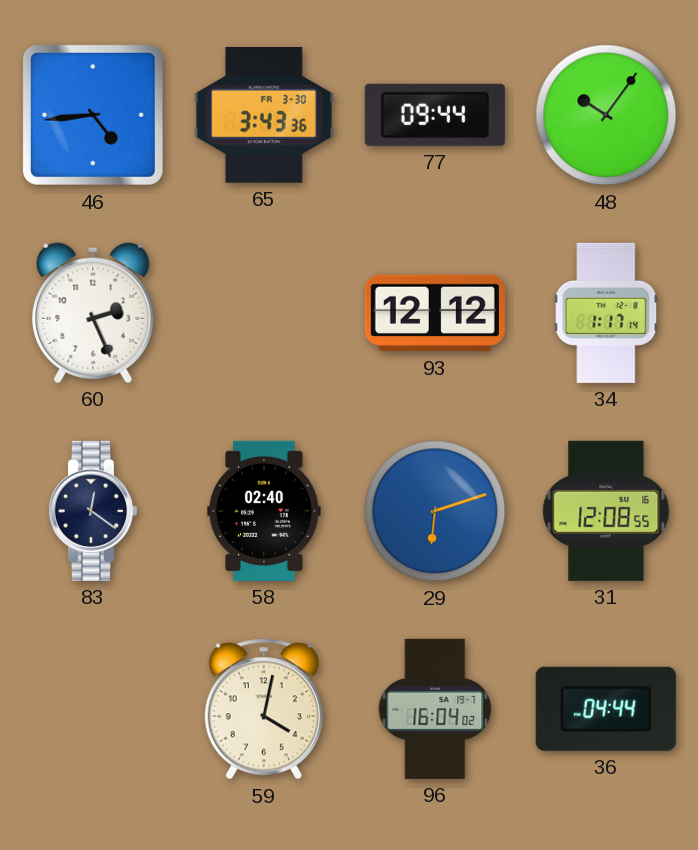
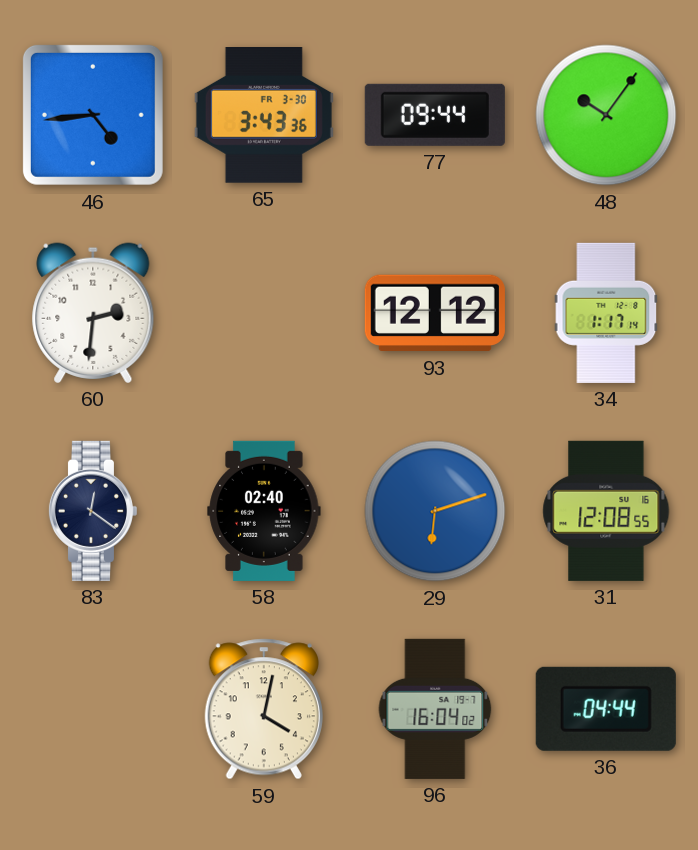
60: 2:26 -> 2:31 (93, 313)
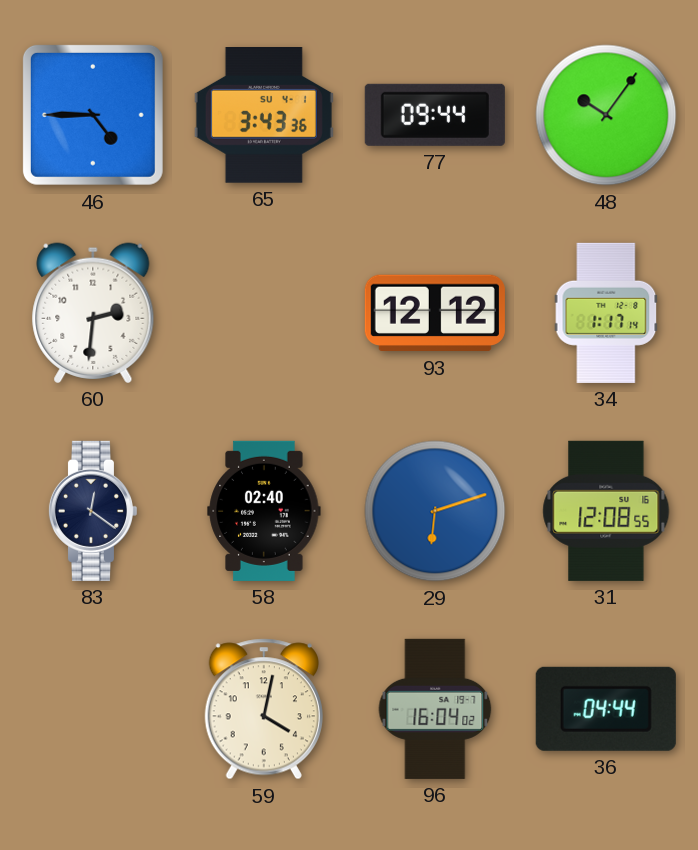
46: 4:44 -> 4:45 (93, 115)
65 date: FR 3-30 -> SU 4-1 (264, 116)
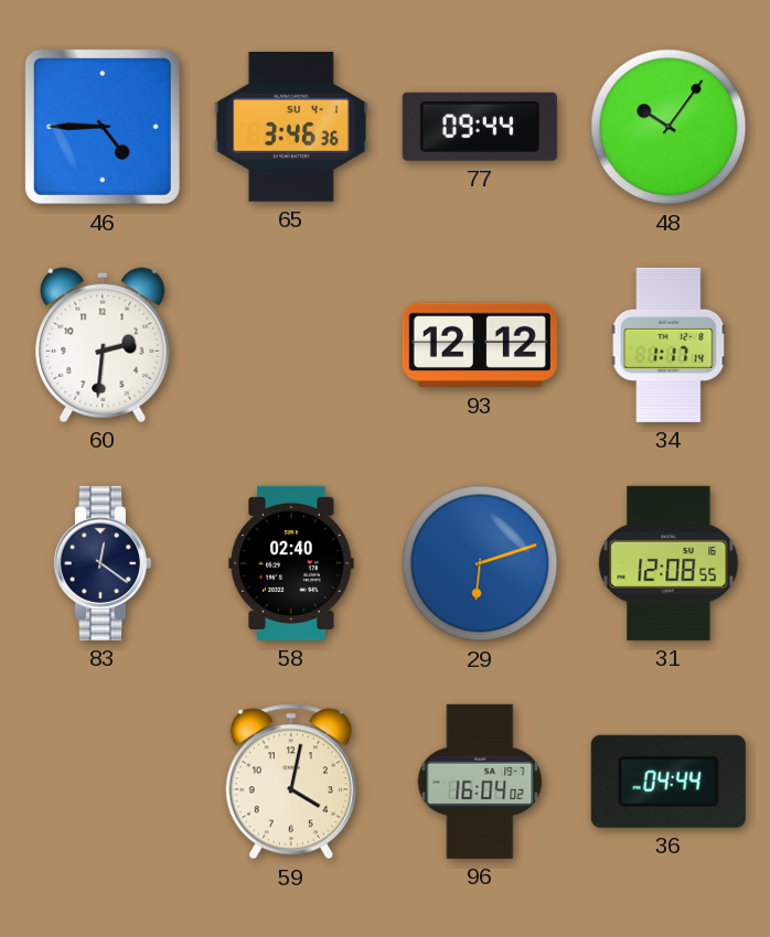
65: 3:43 -> 3:46 (291, 128)
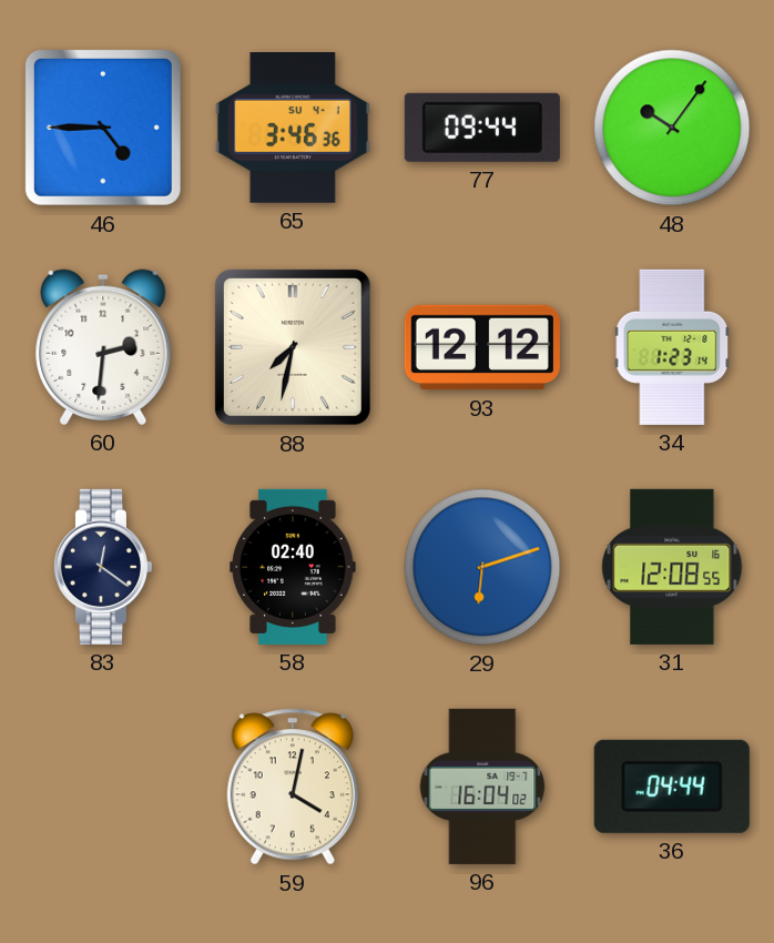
88: none -> 7:32 (293, 347)
34: 1:17 -> 1:23 (672, 347)
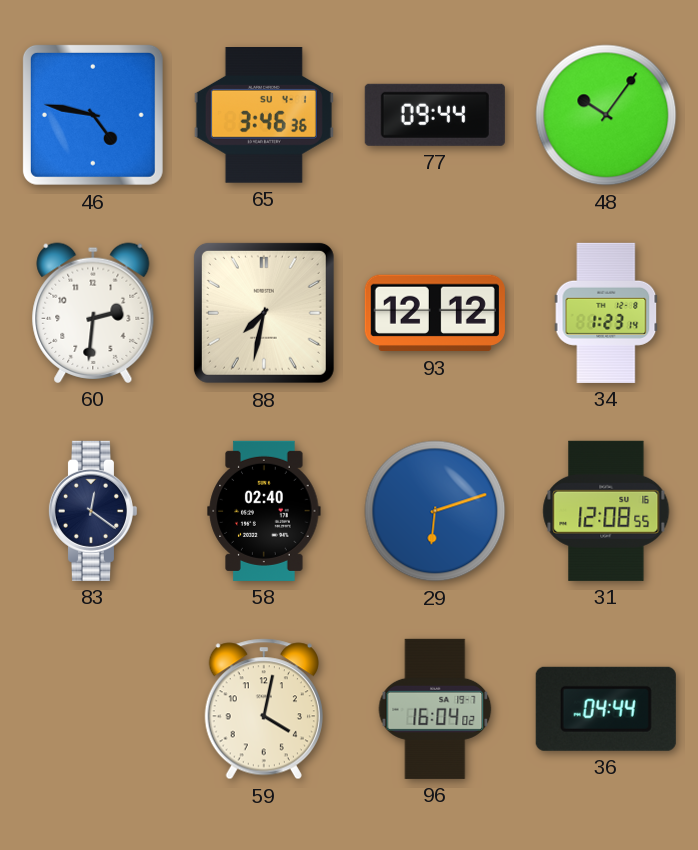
46: 4:45 -> 4:47 (93, 115)
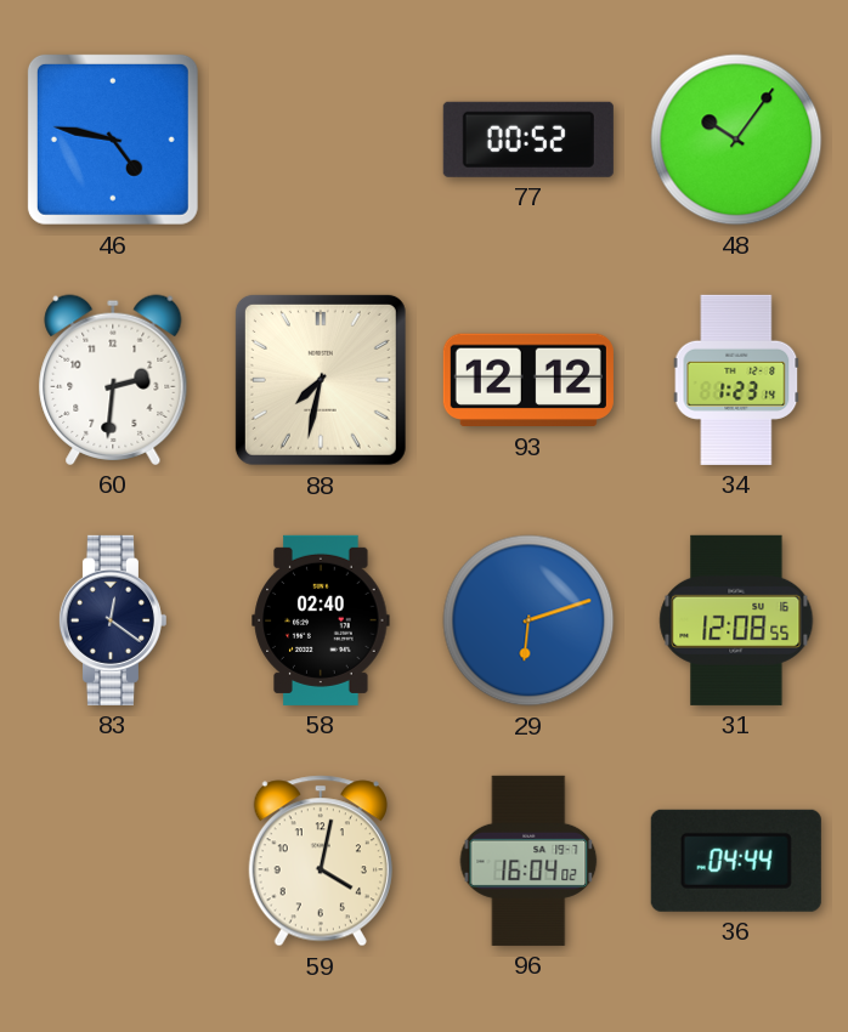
65: 3:46 -> none (264, 116)
77: 09:44 -> 00:52 (528, 140)
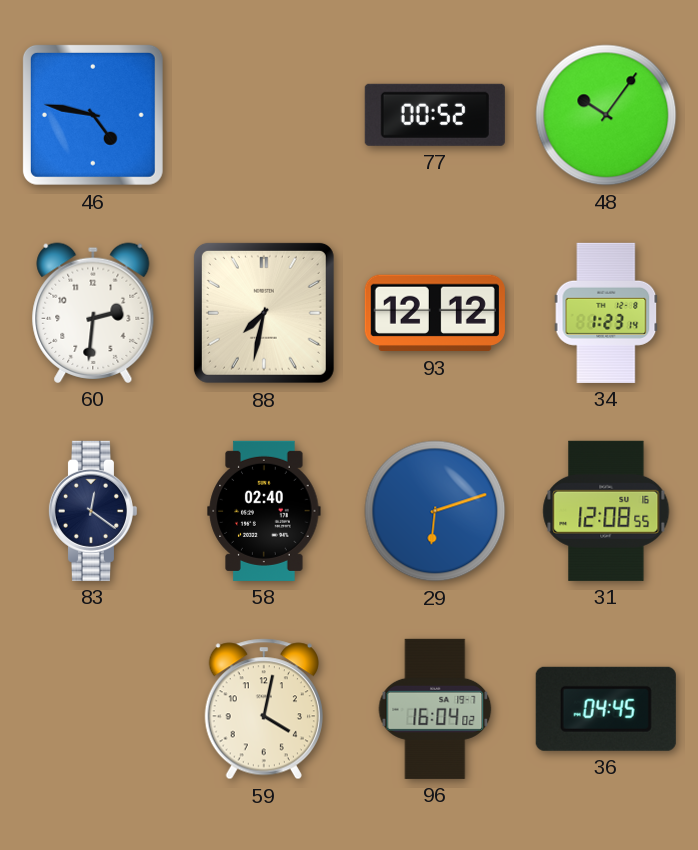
36: 04:44 -> 04:45 (606, 709)
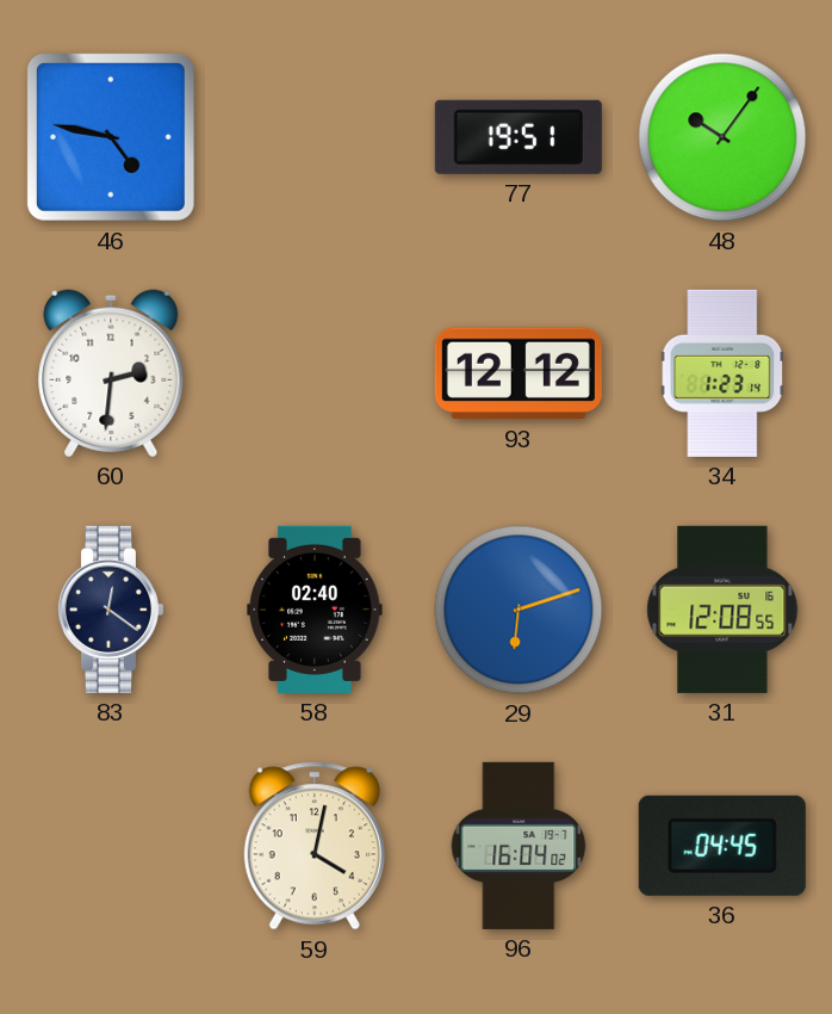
77: 00:52 -> 19:51 (519, 137)
88: 7:32 -> none (264, 313)
